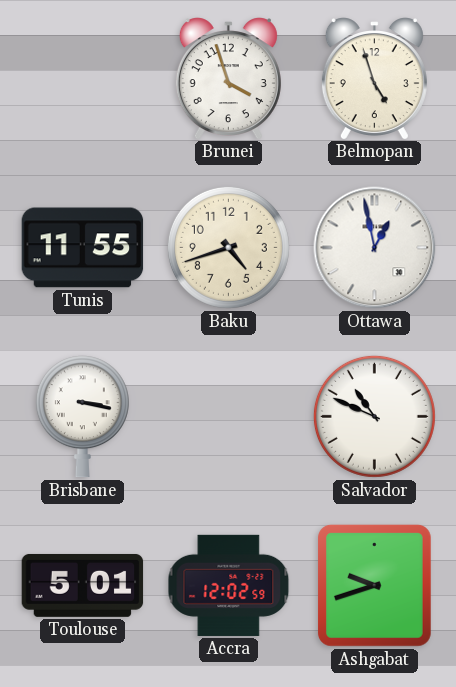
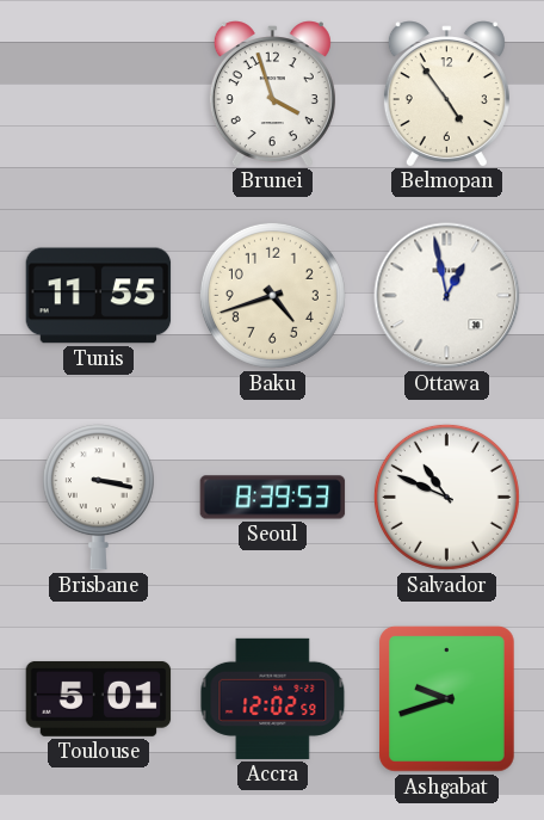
Belmopan: 4:57 -> 4:54 (446, 93)
Seoul: none -> 8:39 (273, 498)
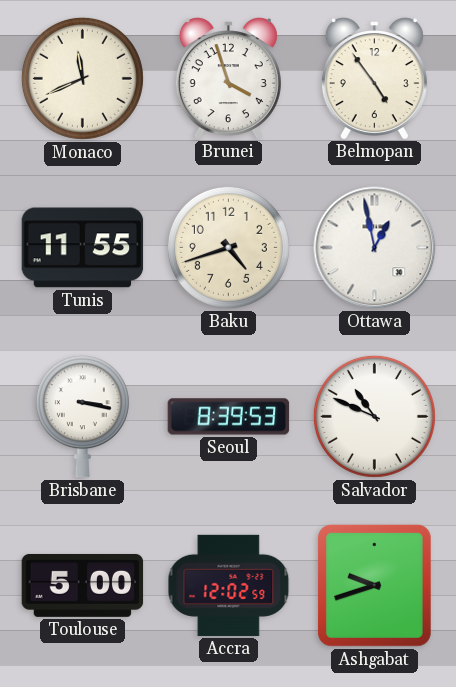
Monaco: none -> 11:41 (82, 78)
Toulouse: 5:01 -> 5:00 (83, 585)
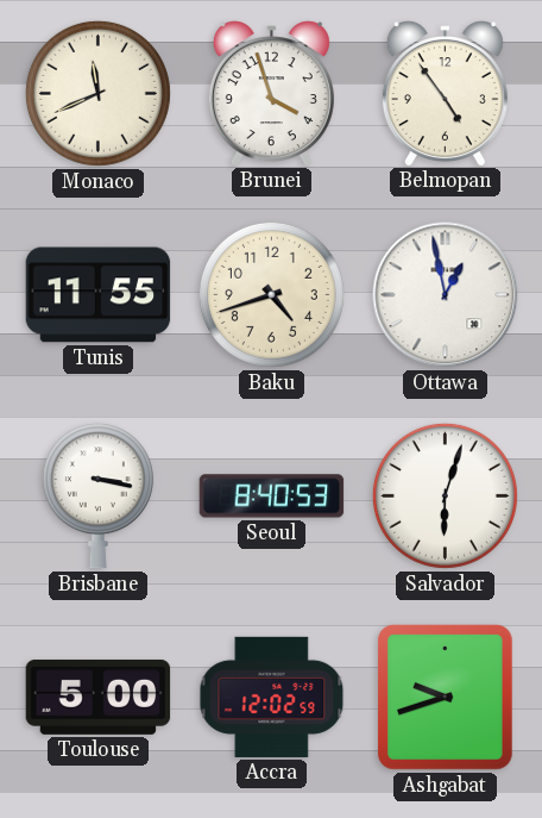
Seoul: 8:39 -> 8:40 (272, 497)
Salvador: 10:49 -> 6:03 (445, 495)
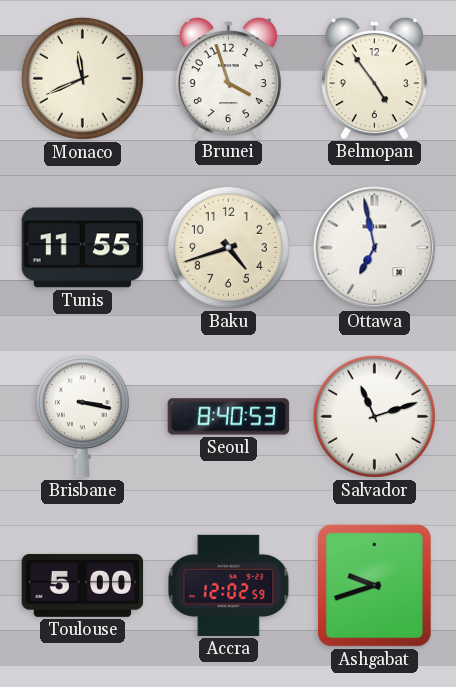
Ottawa: 12:58 -> 6:58 (375, 248)
Salvador: 6:03 -> 11:12 (374, 416)
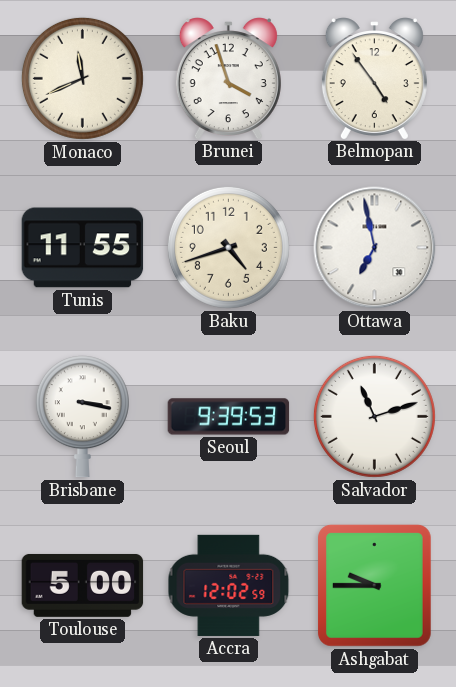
Seoul: 8:40 -> 9:39 (229, 417)
Ashgabat: 9:42 -> 9:45 (374, 586)
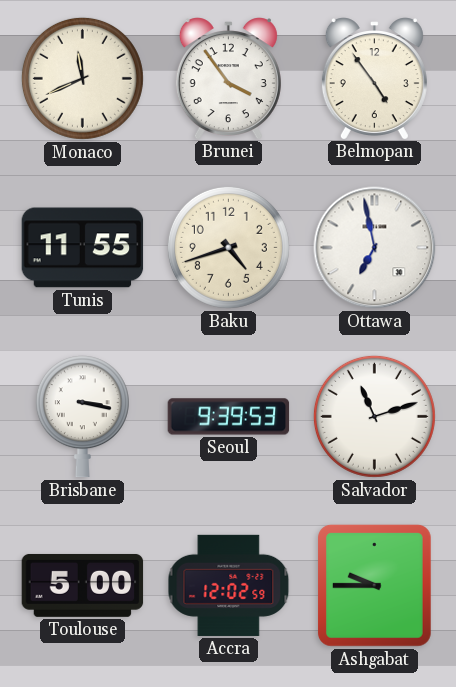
Brunei: 3:57 -> 3:54 (228, 78)
